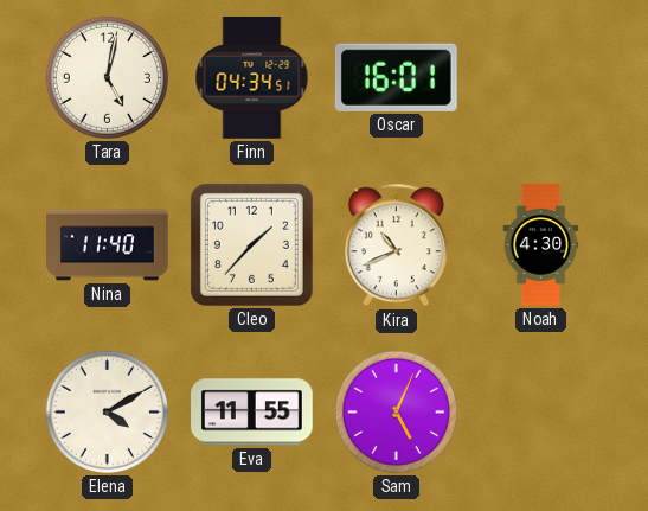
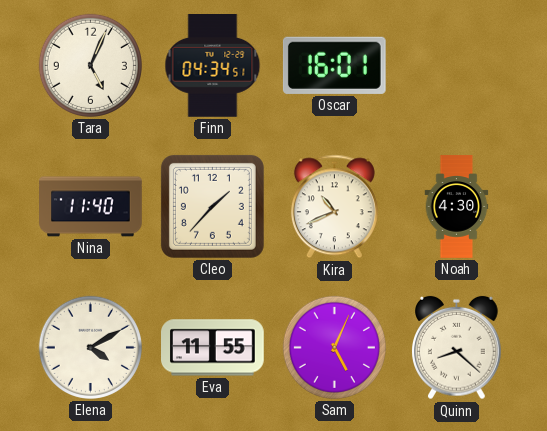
Tara: 5:02 -> 5:04 (90, 65)
Quinn: none -> 8:22 (457, 348)
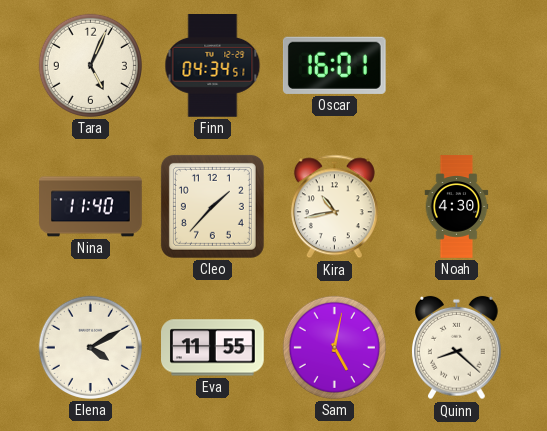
Kira: 10:41 -> 10:43 (334, 207)
Sam: 5:04 -> 5:02 (334, 347)
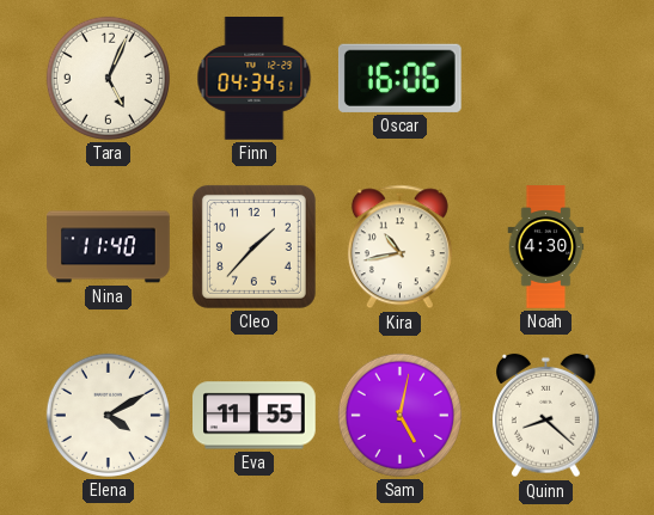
Oscar: 16:01 -> 16:06 (399, 78)
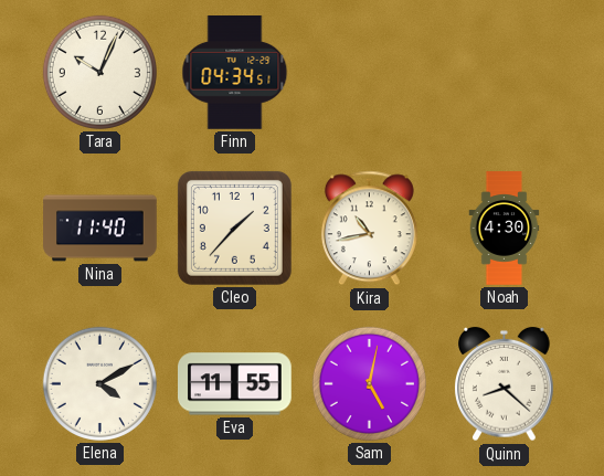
Tara: 5:04 -> 10:04 (99, 72)
Oscar: 16:06 -> none (399, 78)
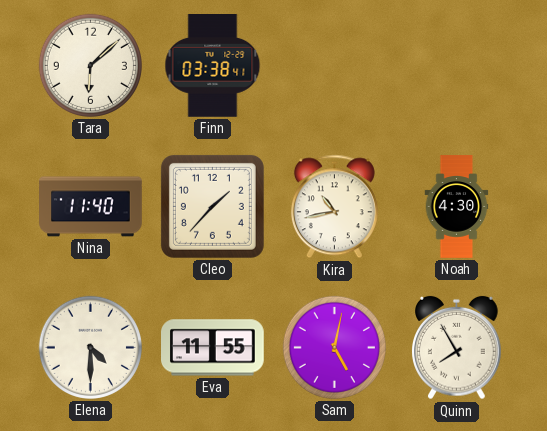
Tara: 10:04 -> 6:08 (90, 65)
Finn: 04:34 -> 03:38 (213, 66)
Elena: 4:10 -> 4:30 (90, 347)
Quinn: 8:22 -> 7:55 (457, 348)
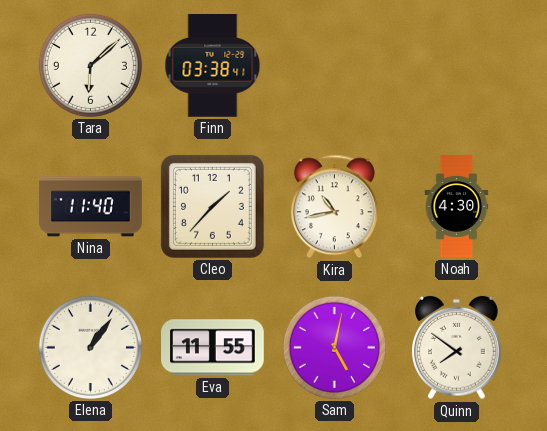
Elena: 4:30 -> 1:06 (90, 347)
Quinn: 7:55 -> 7:51 (457, 348)
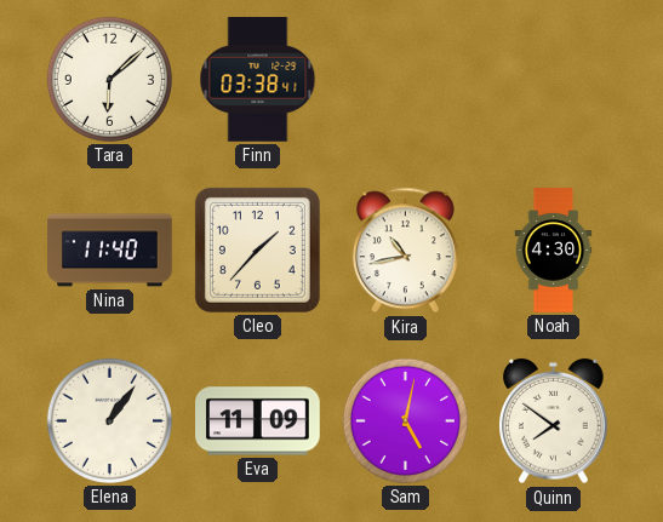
Eva: 11:55 -> 11:09 (258, 421)
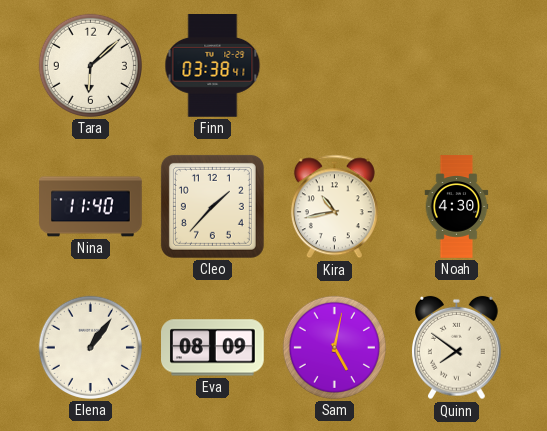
Eva: 11:09 -> 08:09 (213, 348)
